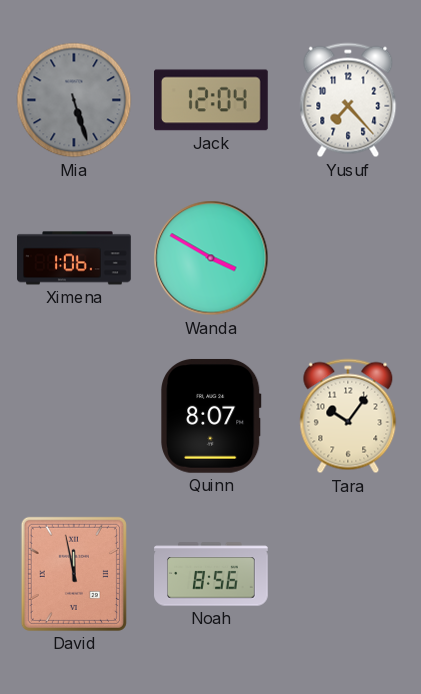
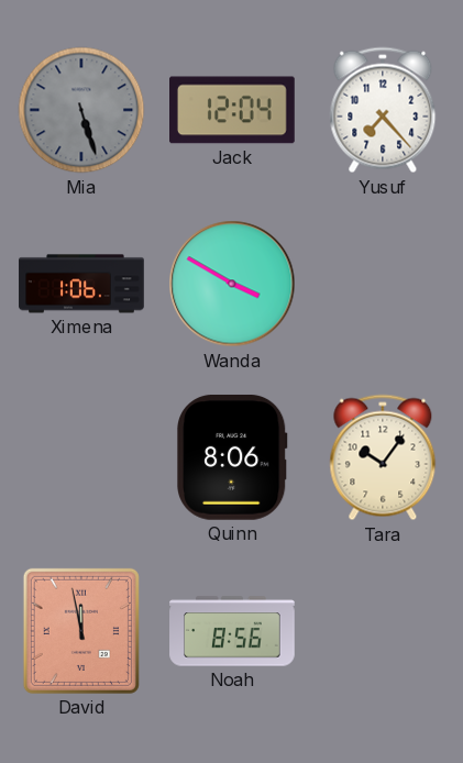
Quinn: 8:07 -> 8:06 (232, 457)
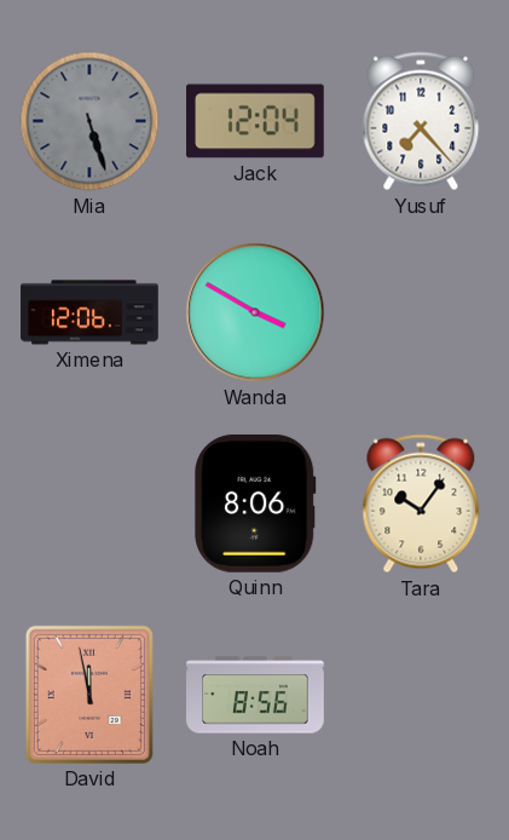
Ximena: 1:06 -> 12:06 (89, 312)
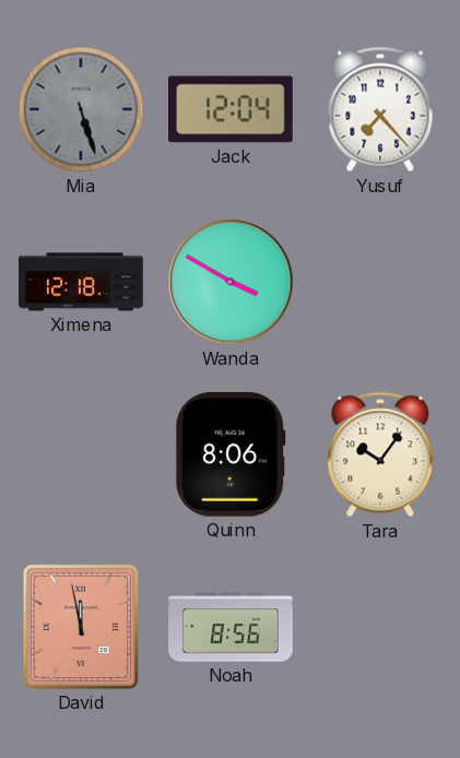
Ximena: 12:06 -> 12:18 (81, 282)
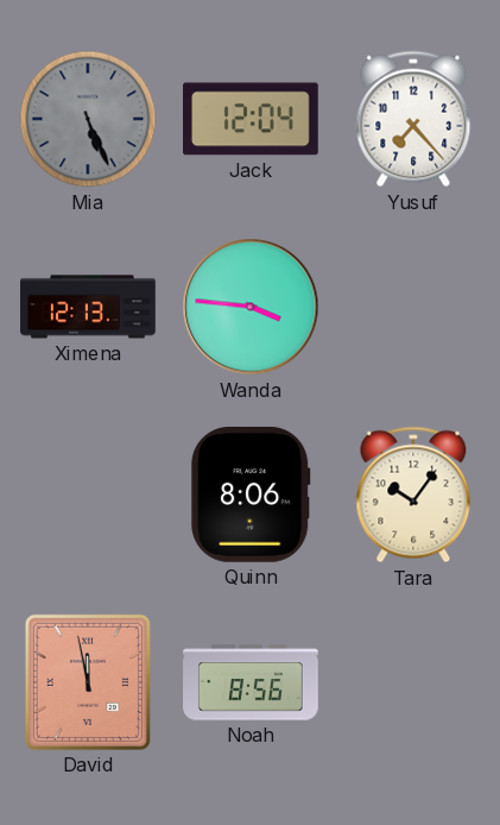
Mia: 5:27 -> 5:26 (88, 119)
Ximena: 12:18 -> 12:13 (88, 307)
Wanda: 3:50 -> 3:46 (251, 307)
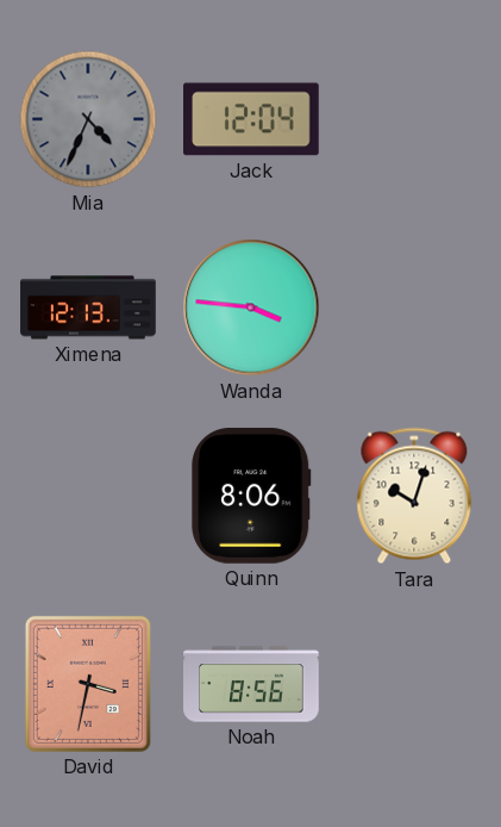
Mia: 5:26 -> 4:34 (88, 119)
Yusuf: 7:23 -> none (413, 119)
Tara: 10:06 -> 10:03 (414, 496)
David: 11:58 -> 3:32 (88, 684)
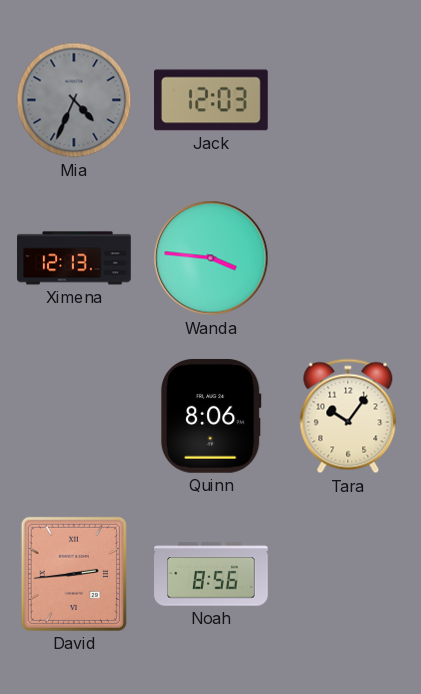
Jack: 12:04 -> 12:03 (212, 100)
Tara: 10:03 -> 10:06 (348, 416)
David: 3:32 -> 2:44 (74, 574)
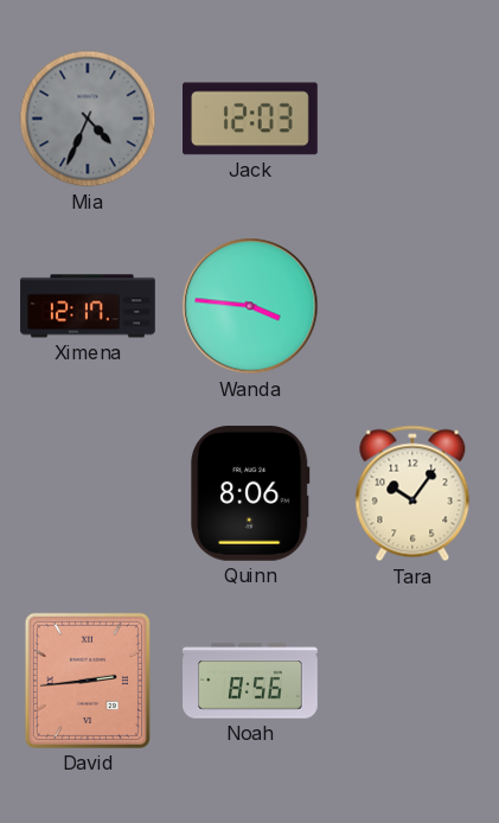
Ximena: 12:13 -> 12:17 (88, 306)
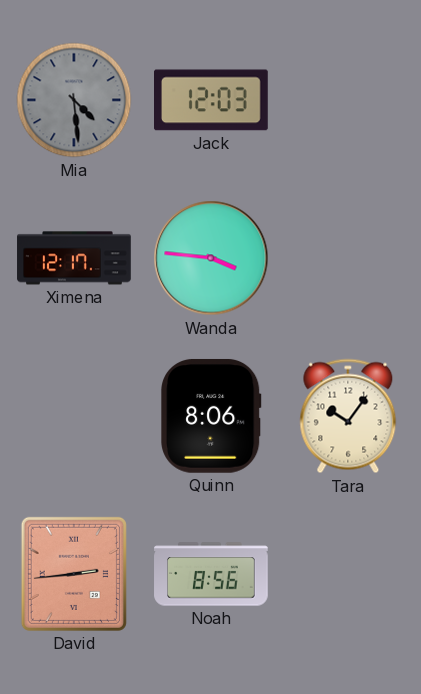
Mia: 4:34 -> 4:29 (74, 100)
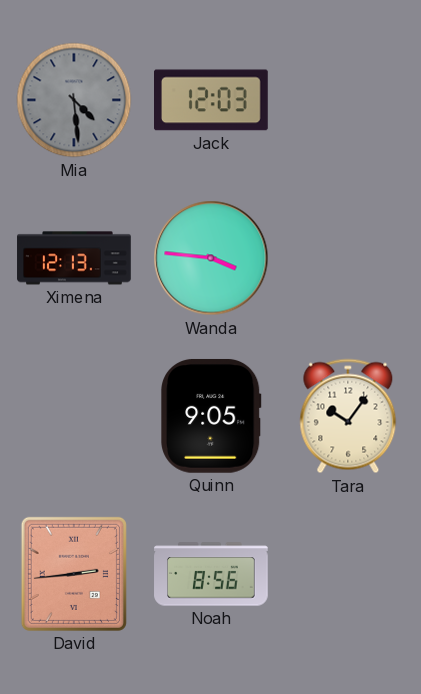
Ximena: 12:17 -> 12:13 (74, 258)
Quinn: 8:06 -> 9:05 (211, 416)
